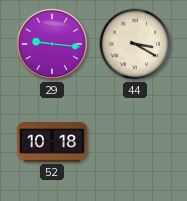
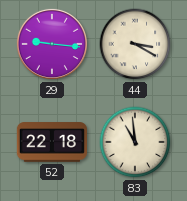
52: 10:18 -> 22:18 (52, 142)
83: none -> 10:59 (135, 142)
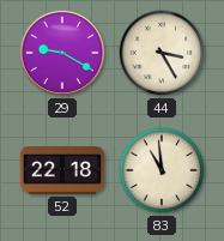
29: 9:16 -> 9:20 (62, 53)
44: 3:20 -> 3:25 (162, 53)
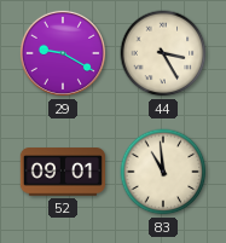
52: 22:18 -> 09:01 (63, 172)
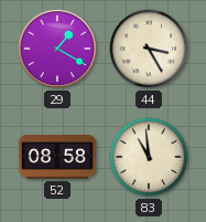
29: 9:20 -> 1:20 (57, 49)
52: 09:01 -> 08:58 (57, 157)
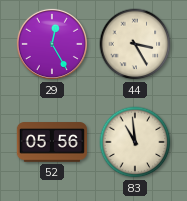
29: 1:20 -> 12:25 (52, 44)
52: 08:58 -> 05:56 (52, 142)
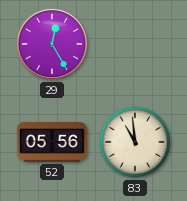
44: 3:25 -> none (135, 44)
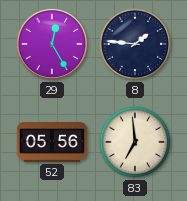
8: none -> 1:46 (135, 44)
83: 10:59 -> 6:59 (135, 142)
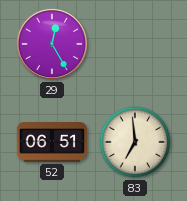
8: 1:46 -> none (135, 44)
52: 05:56 -> 06:51 (52, 142)
